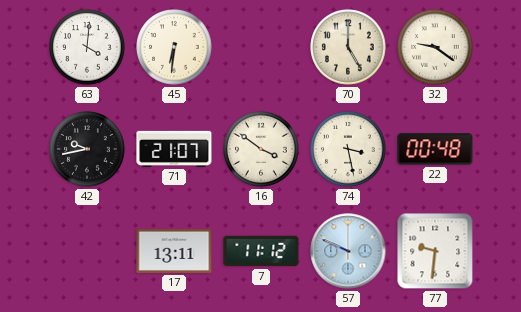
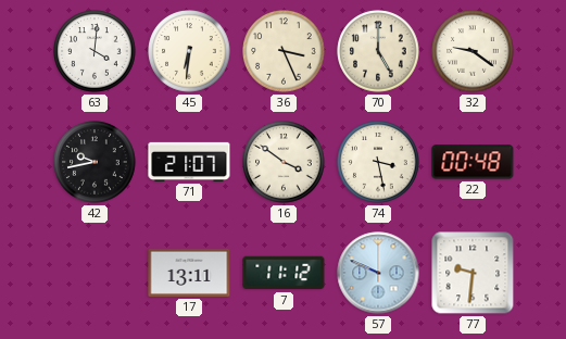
36: none -> 3:26 (284, 51)
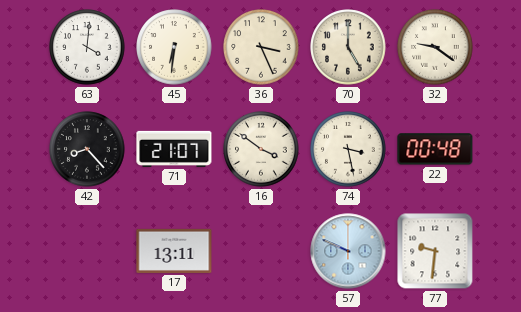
42: 9:43 -> 8:23 (87, 149)
7: 11:12 -> none (284, 273)
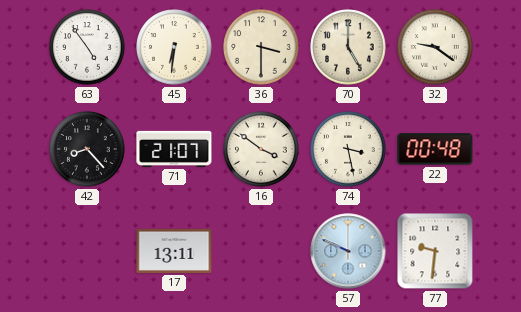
63: 4:01 -> 4:54 (87, 47)
36: 3:26 -> 3:30 (261, 47)
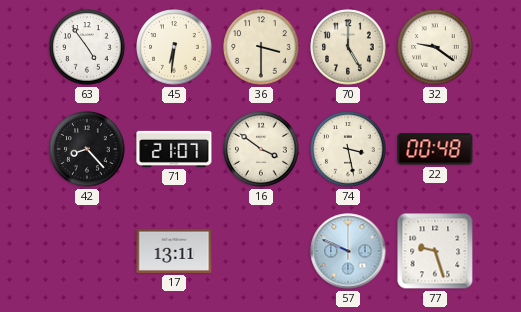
77: 9:31 -> 9:27 (435, 251)
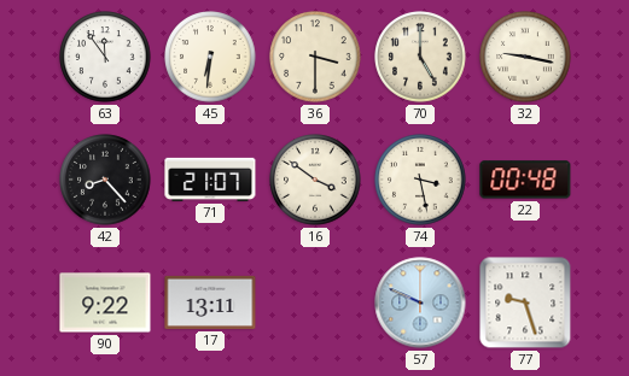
63: 4:54 -> 11:54 (105, 57)
32: 9:21 -> 9:17 (525, 57)
90: none -> 9:22 (105, 302)
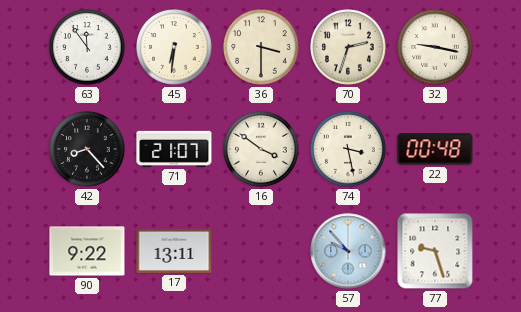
70: 5:00 -> 2:33 (348, 47)
57: 9:49 -> 9:53 (348, 251)
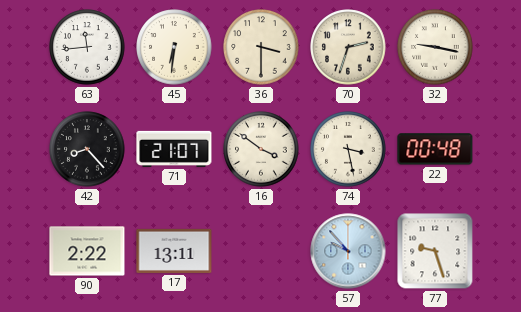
63: 11:54 -> 11:44 (87, 47)
90: 9:22 -> 2:22 (87, 251)
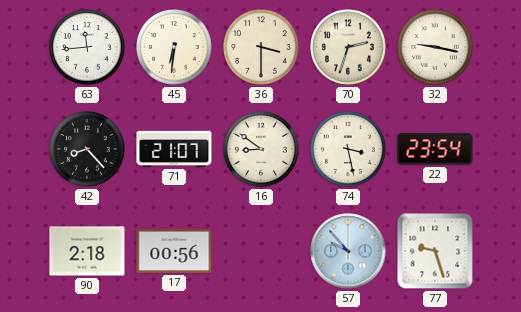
16: 3:51 -> 8:51 (261, 149)
22: 00:48 -> 23:54 (435, 149)
90: 2:22 -> 2:18 (87, 251)
17: 13:11 -> 00:56 (174, 251)
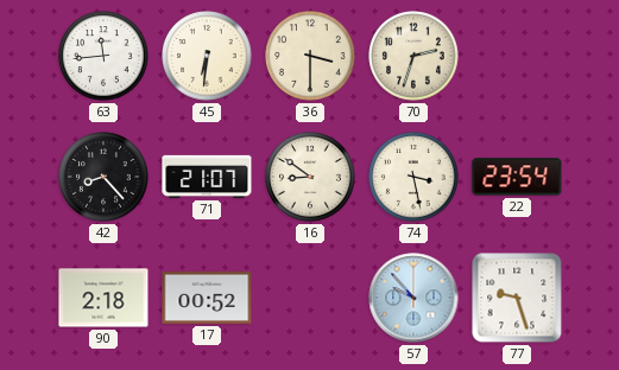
32: 9:17 -> none (435, 47)
17: 00:56 -> 00:52 (207, 298)
